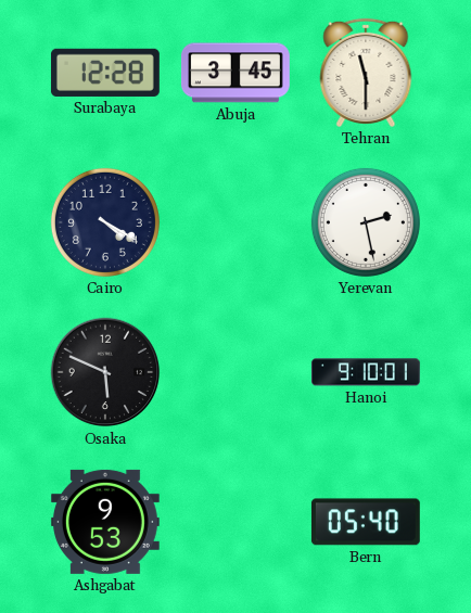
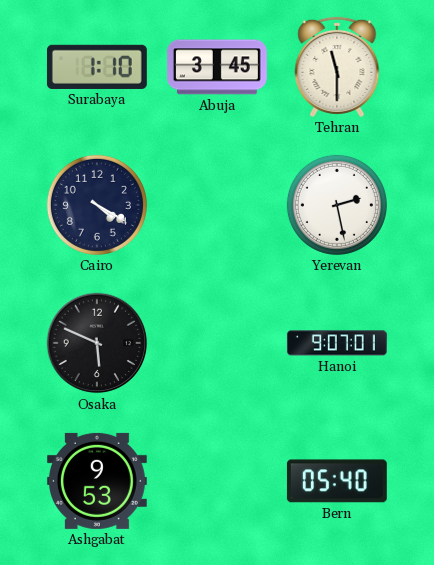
Surabaya: 12:28 -> 1:10 (97, 67)
Hanoi: 9:10 -> 9:07 (337, 343)
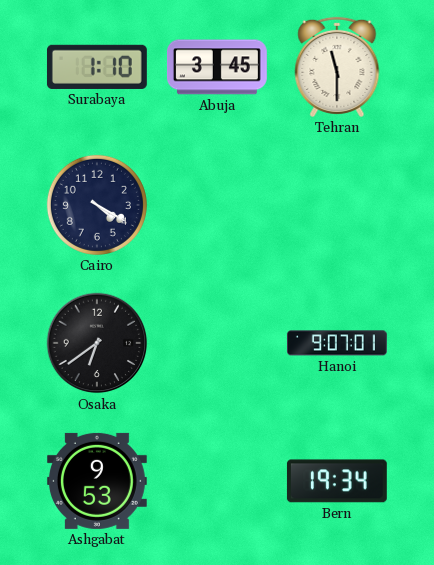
Yerevan: 2:28 -> none (337, 205)
Osaka: 5:49 -> 6:39 (97, 343)
Bern: 05:40 -> 19:34 (337, 481)
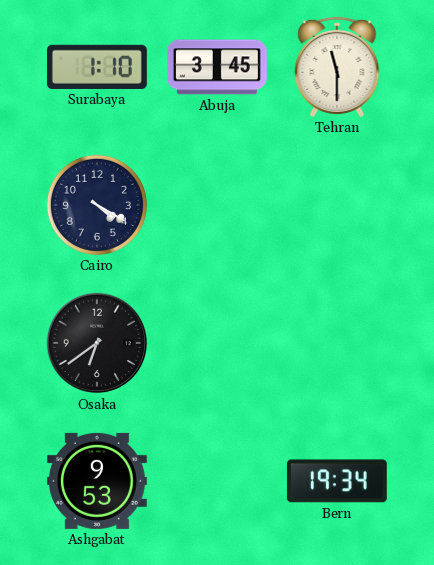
Hanoi: 9:07 -> none (337, 343)
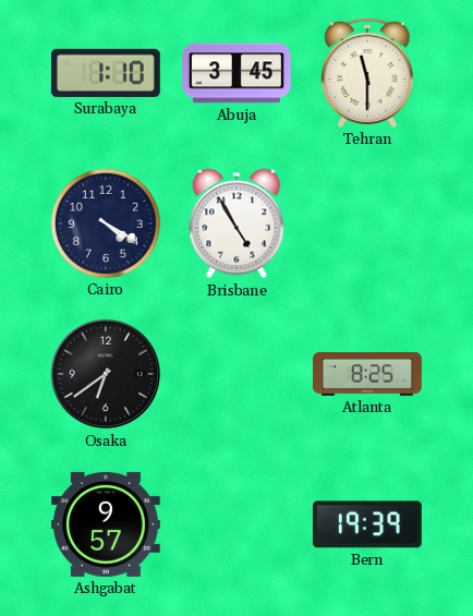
Brisbane: none -> 4:55 (237, 224)
Atlanta: none -> 8:25 (368, 375)
Ashgabat: 9:53 -> 9:57 (106, 524)
Bern: 19:34 -> 19:39 (367, 524)
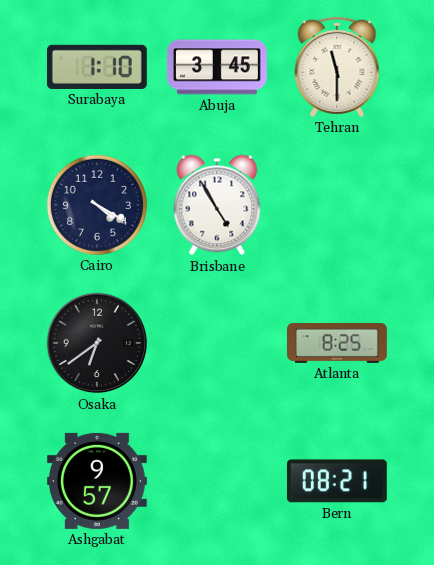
Bern: 19:39 -> 08:21 (337, 481)
